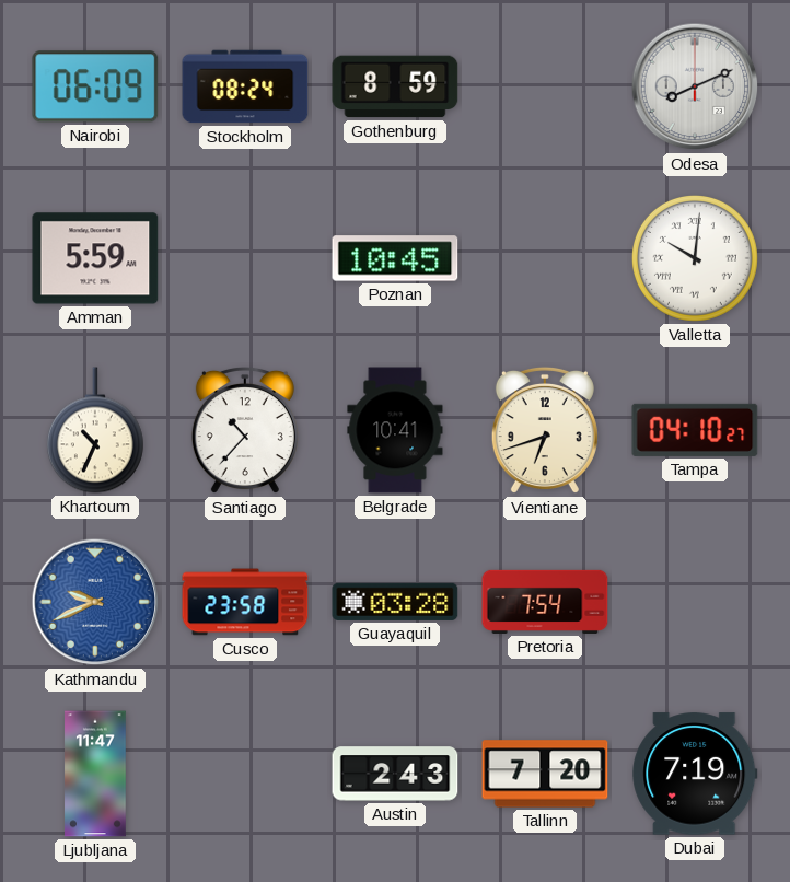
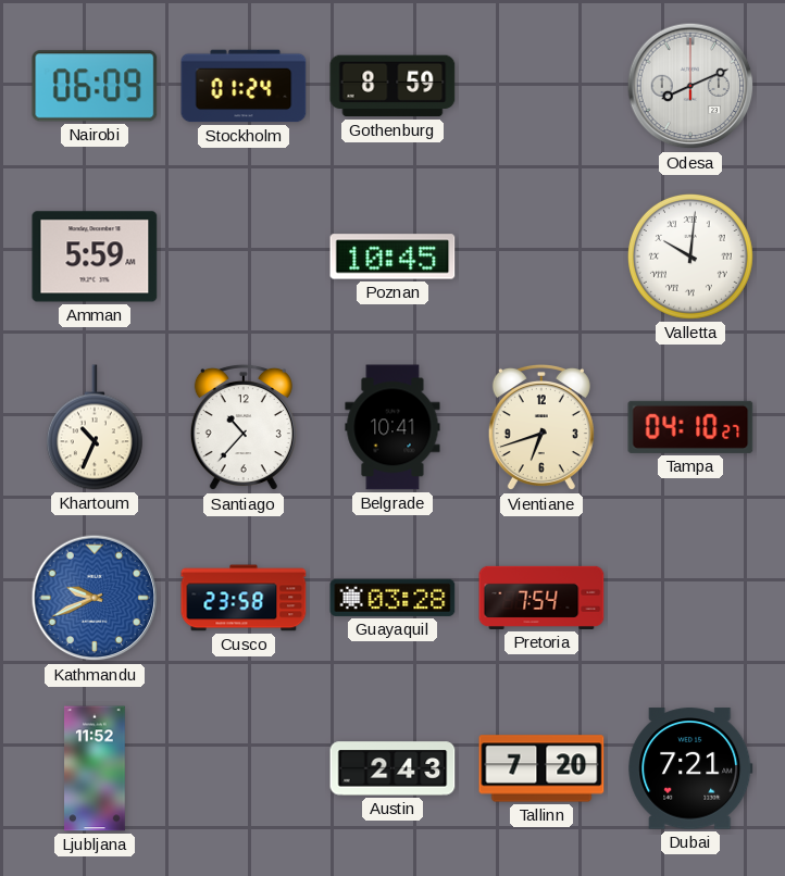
Stockholm: 08:24 -> 01:24 (244, 86)
Ljubljana: 11:47 -> 11:52 (95, 768)
Dubai: 7:19 -> 7:21 (690, 768)
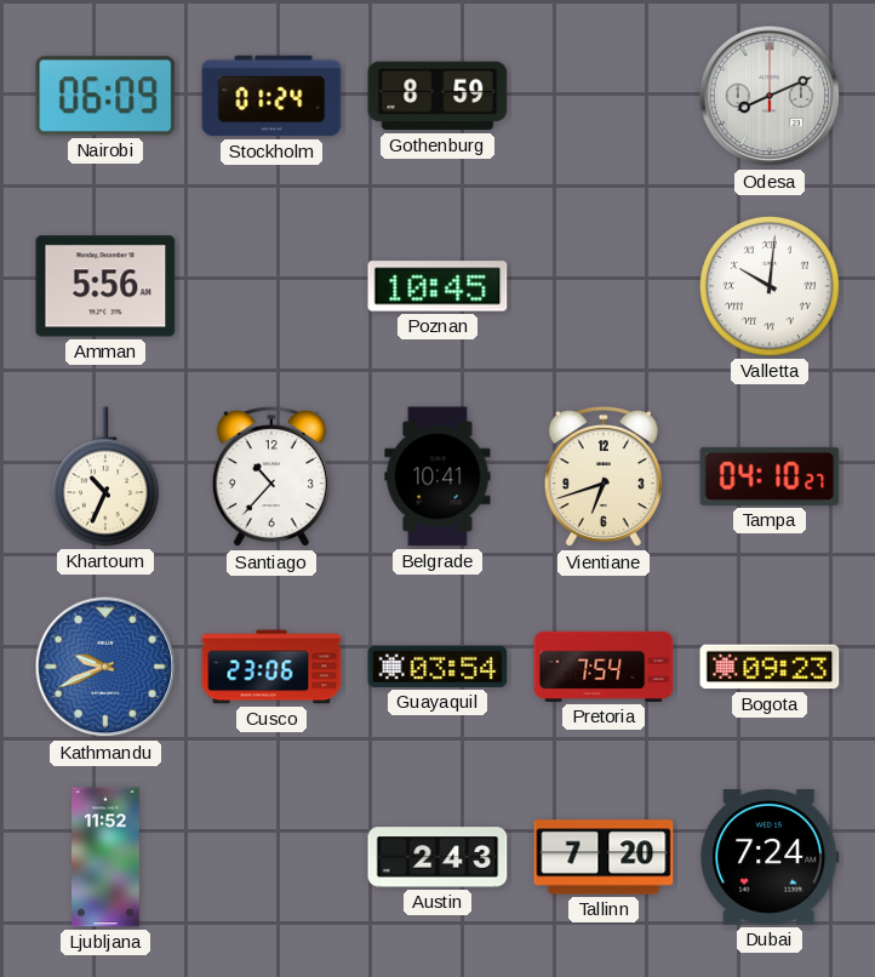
Amman: 5:59 -> 5:56 (105, 286)
Cusco: 23:58 -> 23:06 (271, 667)
Guayaquil: 03:28 -> 03:54 (438, 667)
Bogota: none -> 09:23 (770, 667)
Dubai: 7:21 -> 7:24 (770, 857)
